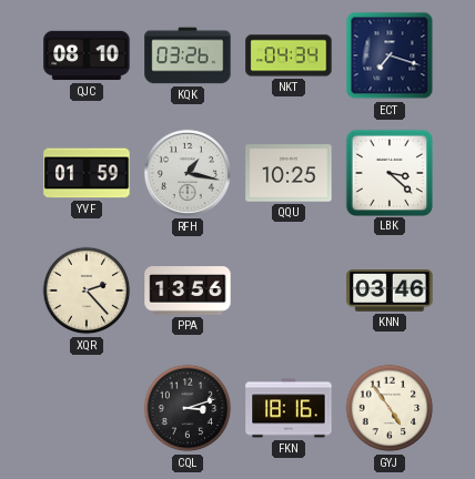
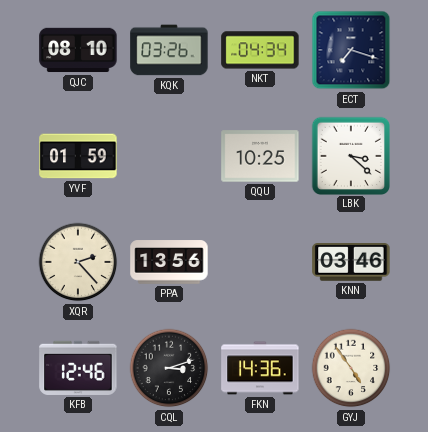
RFH: 1:17 -> none (188, 173)
KFB: none -> 12:46 (78, 368)
FKN: 18:16 -> 14:36 (260, 368)
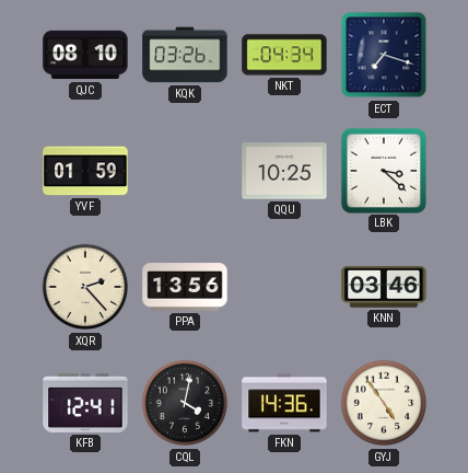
KFB: 12:46 -> 12:41 (85, 403)
CQL: 3:12 -> 4:02 (185, 403)
